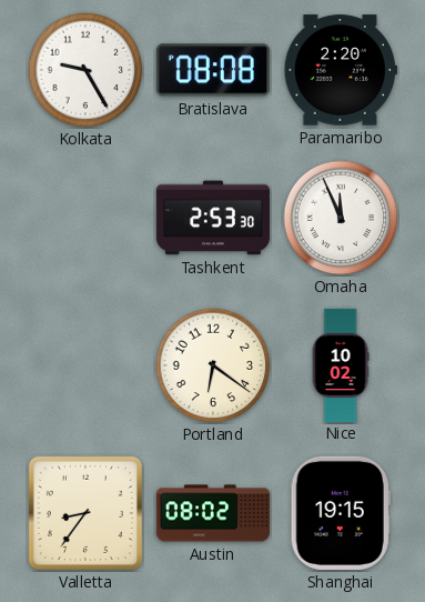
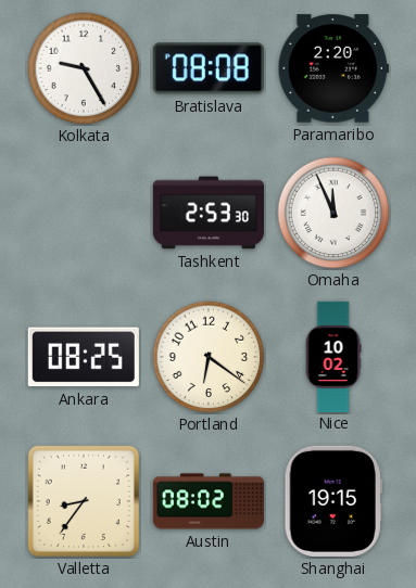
Ankara: none -> 08:25 (84, 357)
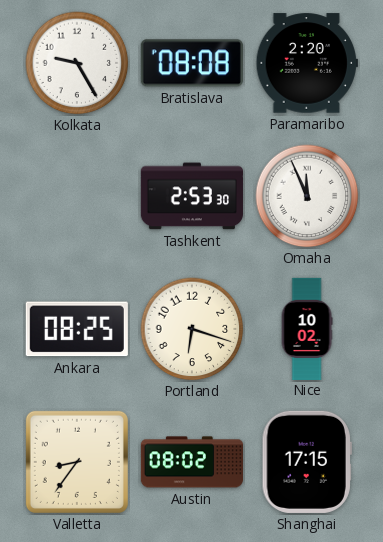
Portland: 6:21 -> 6:18 (192, 329)
Shanghai: 19:15 -> 17:15 (307, 462)
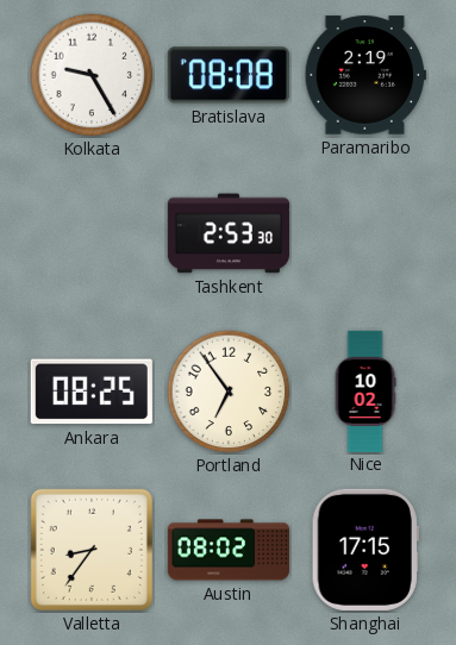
Paramaribo: 2:20 -> 2:19 (366, 75)
Omaha: 11:56 -> none (307, 196)
Portland: 6:18 -> 6:54 (229, 392)
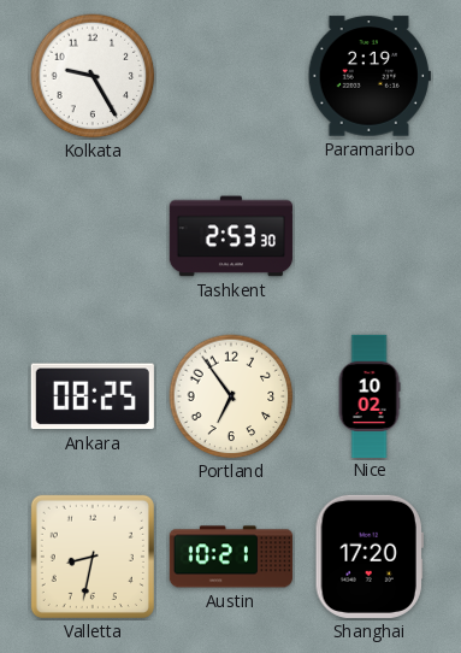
Bratislava: 08:08 -> none (229, 75)
Valletta: 8:36 -> 8:32 (93, 557)
Austin: 08:02 -> 10:21 (231, 557)
Shanghai: 17:15 -> 17:20 (370, 557)
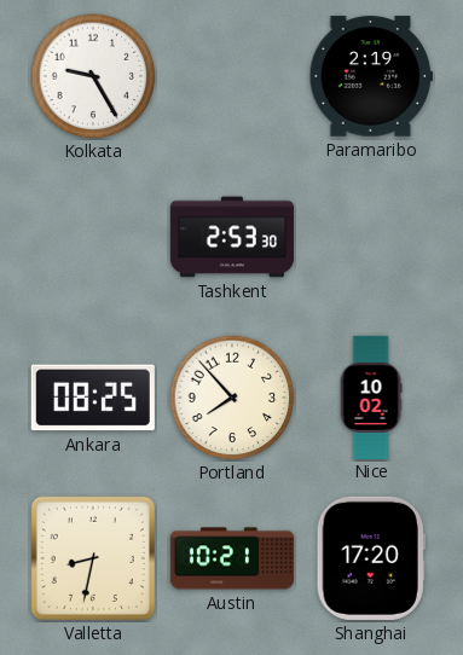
Portland: 6:54 -> 7:53 (232, 398)
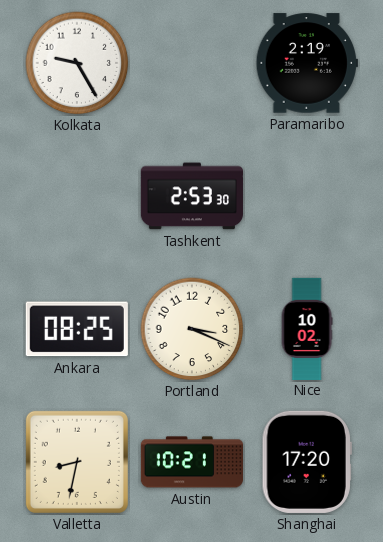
Portland: 7:53 -> 3:19 (192, 329)
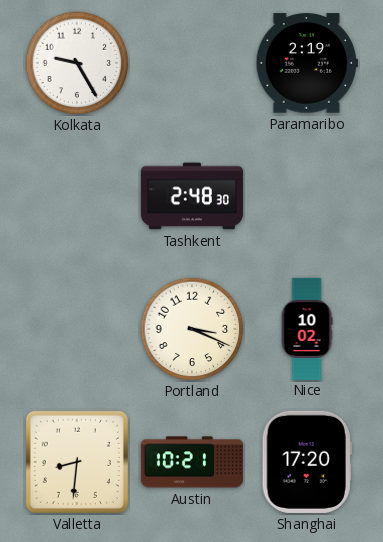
Tashkent: 2:53 -> 2:48 (192, 196)
Ankara: 08:25 -> none (77, 329)
Valletta: 8:32 -> 8:31 (77, 462)
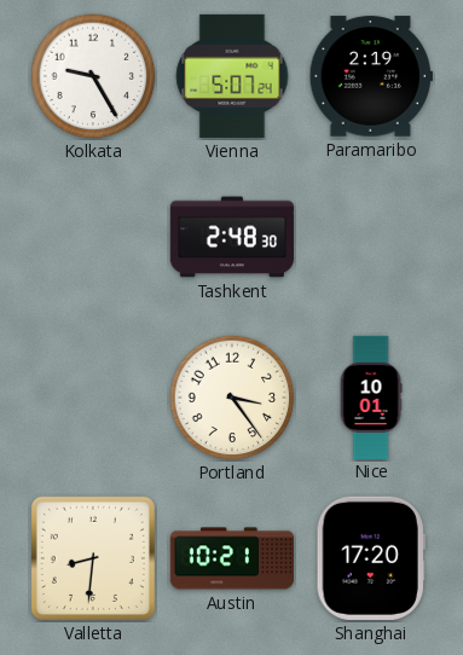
Vienna: none -> 5:07 (232, 76)
Portland: 3:19 -> 3:24 (232, 398)
Nice: 10:02 -> 10:01 (371, 396)
